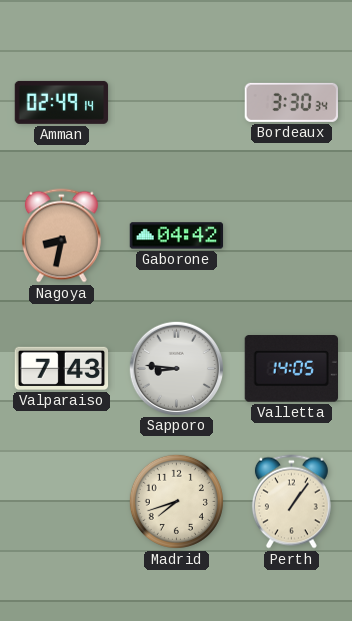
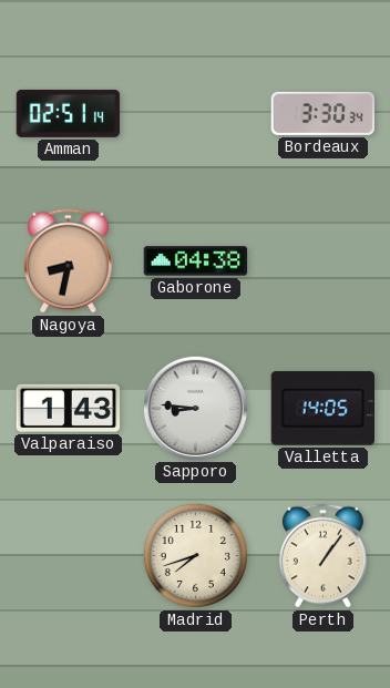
Amman: 02:49 -> 02:51 (69, 113)
Gaborone: 04:42 -> 04:38 (196, 261)
Valparaiso: 7:43 -> 1:43 (69, 408)
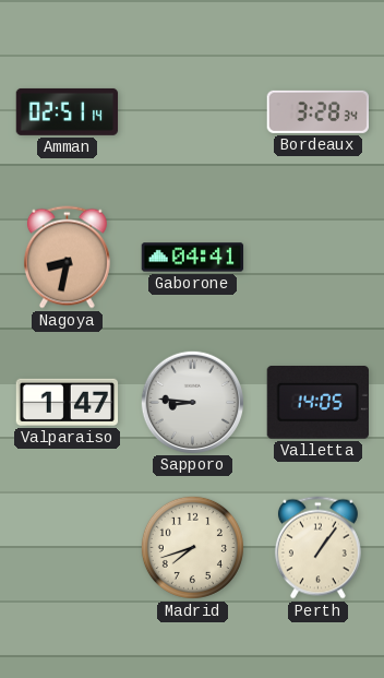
Bordeaux: 3:30 -> 3:28 (317, 111)
Gaborone: 04:38 -> 04:41 (193, 258)
Valparaiso: 1:43 -> 1:47 (68, 402)
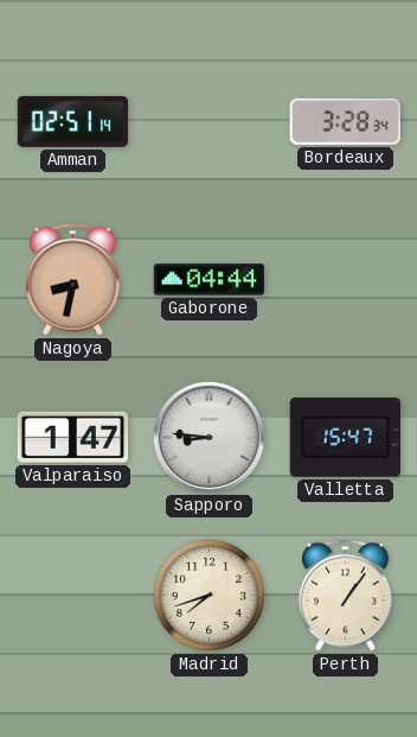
Gaborone: 04:41 -> 04:44 (210, 280)
Valletta: 14:05 -> 15:47 (345, 438)
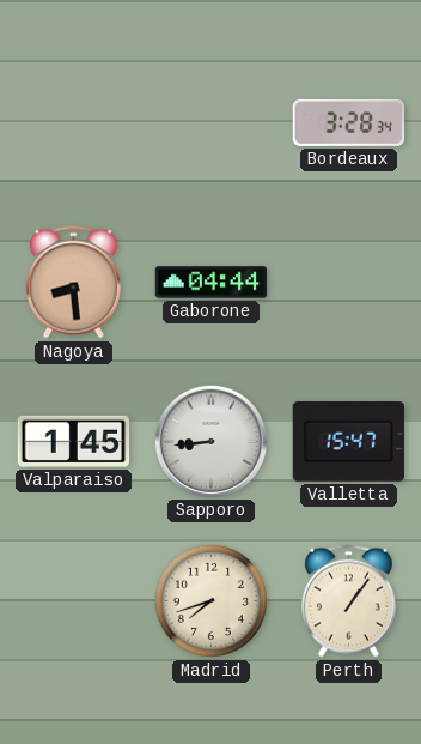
Amman: 02:51 -> none (73, 121)
Nagoya: 8:32 -> 8:29 (73, 283)
Valparaiso: 1:47 -> 1:45 (74, 441)
Sapporo: 8:46 -> 8:44 (210, 441)
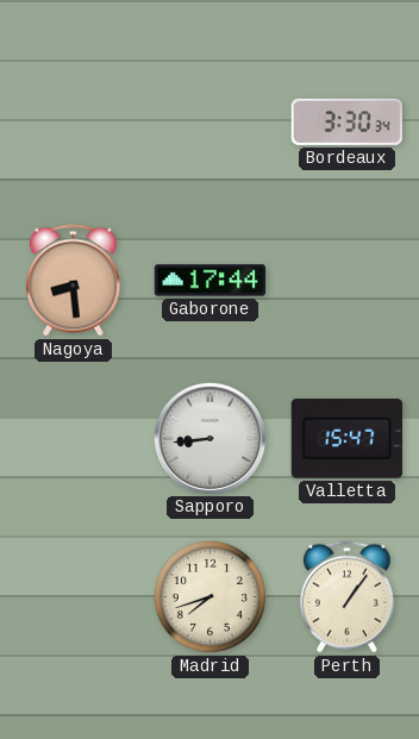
Bordeaux: 3:28 -> 3:30 (346, 121)
Gaborone: 04:44 -> 17:44 (211, 281)
Valparaiso: 1:45 -> none (74, 441)
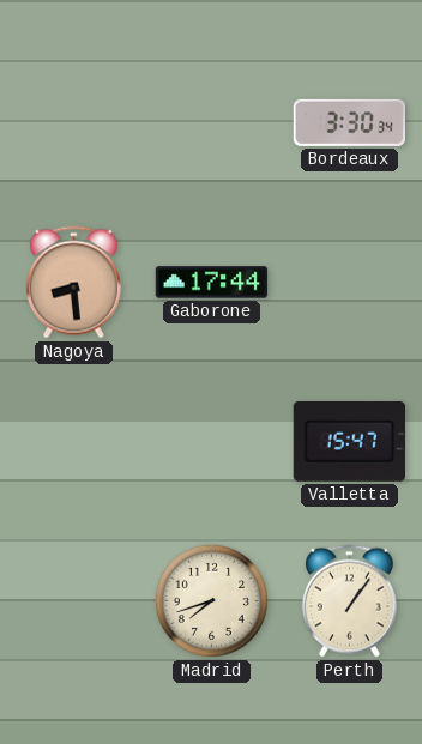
Sapporo: 8:44 -> none (209, 438)
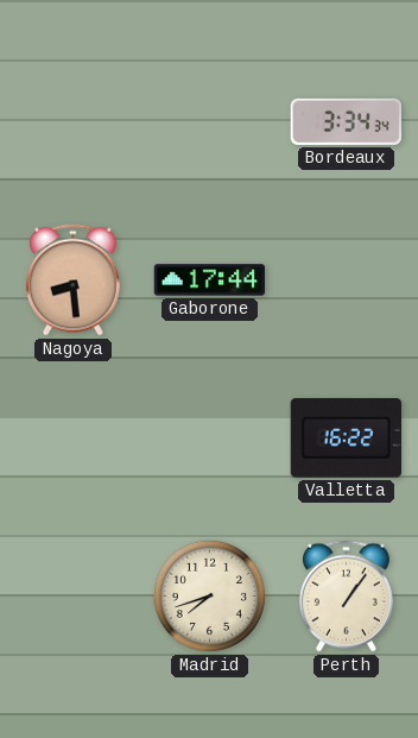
Bordeaux: 3:30 -> 3:34 (346, 121)
Valletta: 15:47 -> 16:22 (346, 439)
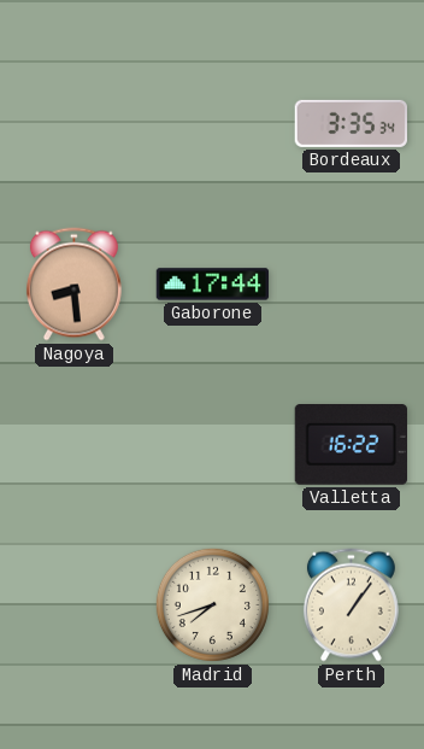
Bordeaux: 3:34 -> 3:35 (351, 123)
